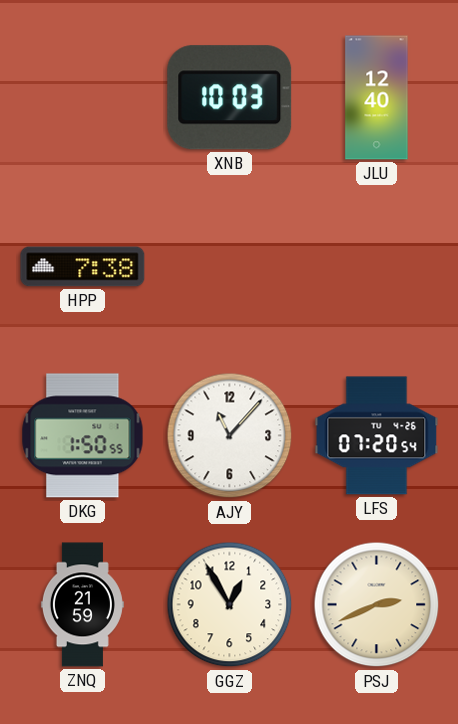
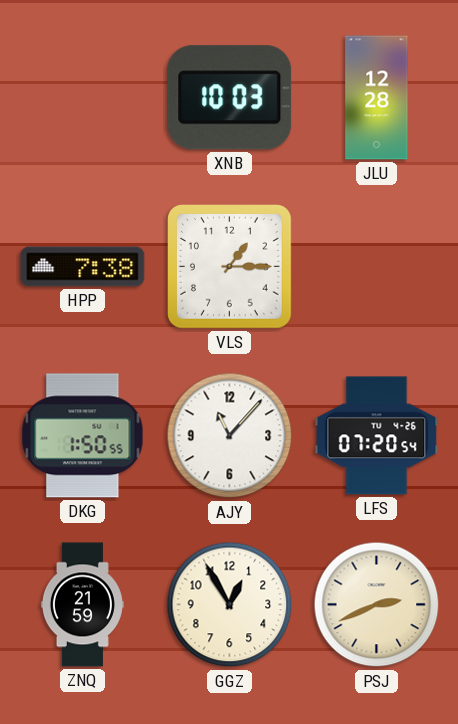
JLU: 12:40 -> 12:28 (377, 98)
VLS: none -> 1:15 (230, 267)
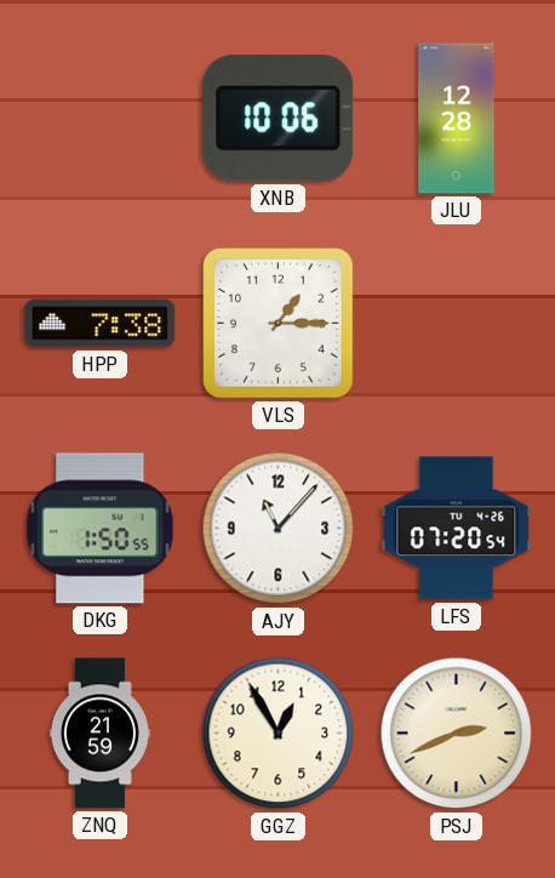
XNB: 10:03 -> 10:06 (279, 119)
